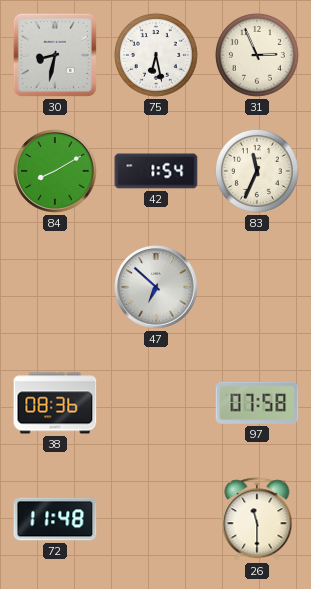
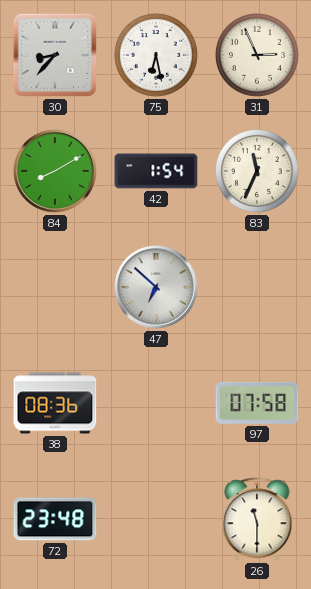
30: 8:32 -> 8:37 (55, 55)
72: 11:48 -> 23:48 (55, 519)
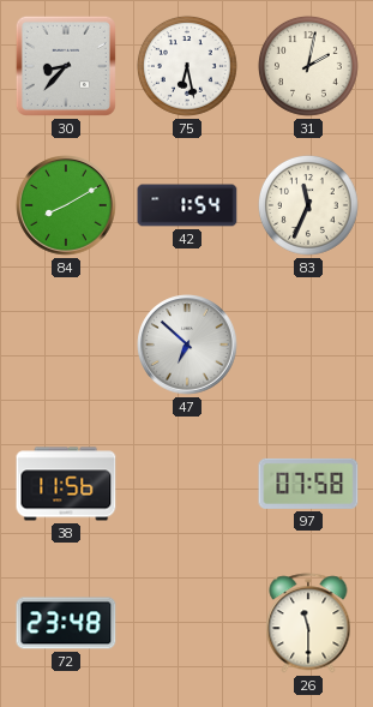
31: 2:56 -> 2:02 (308, 66)
38: 08:36 -> 11:56 (66, 484)
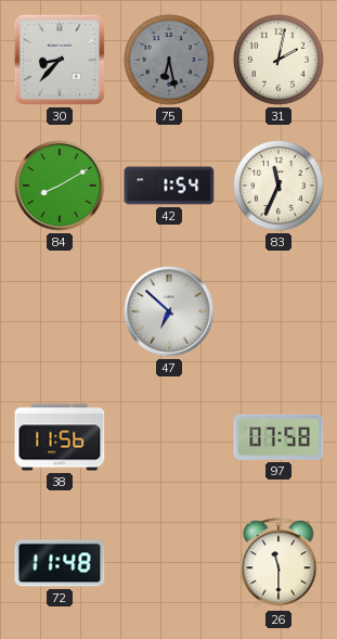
75 dial: white -> grey (169, 60)
72: 23:48 -> 11:48 (60, 563)
